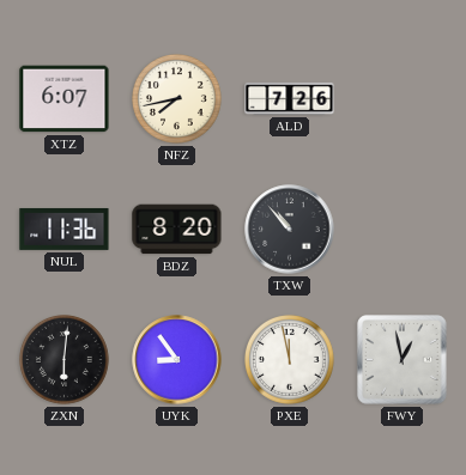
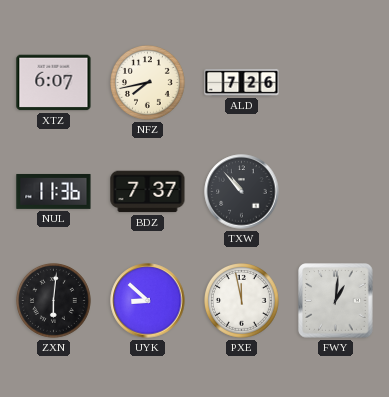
BDZ: 8:20 -> 7:37 (148, 192)
UYK: 8:54 -> 8:52 (148, 301)
FWY: 12:58 -> 1:01 (336, 301)
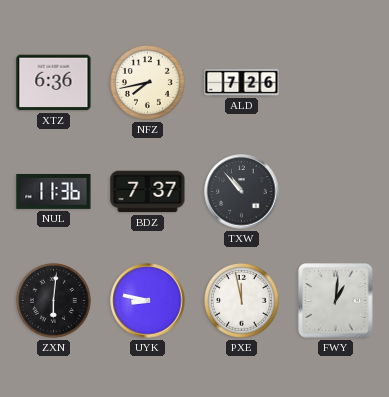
XTZ: 6:07 -> 6:36 (54, 83)
UYK: 8:52 -> 8:47 (148, 301)
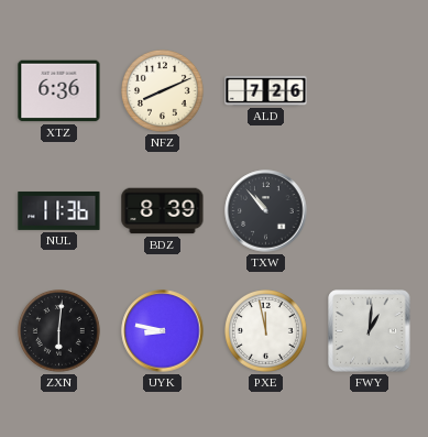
NFZ: 7:43 -> 8:11 (163, 91)
BDZ: 7:37 -> 8:39 (163, 211)
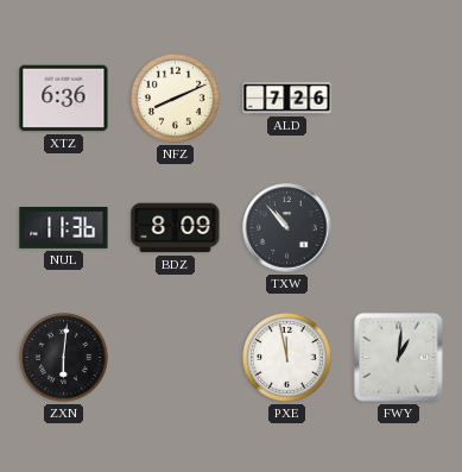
BDZ: 8:39 -> 8:09 (176, 228)
UYK: 8:47 -> none (163, 331)
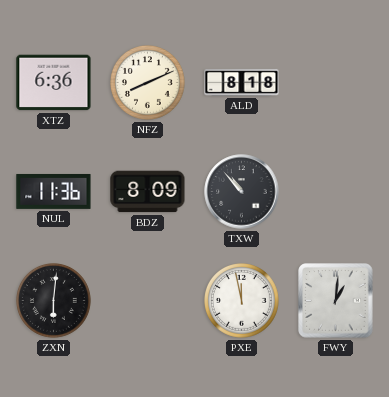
ALD: 7:26 -> 8:18 (242, 82)
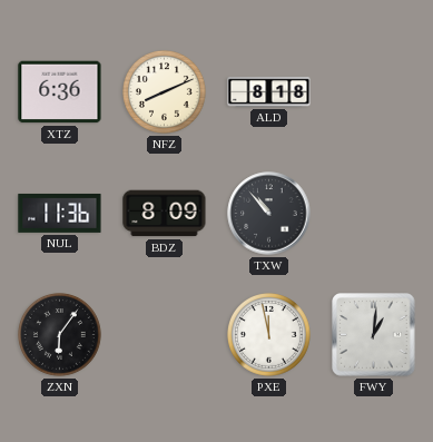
ZXN: 6:01 -> 6:06 (60, 335)
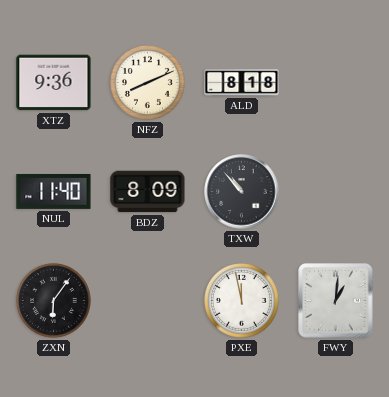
XTZ: 6:36 -> 9:36 (54, 83)
NUL: 11:36 -> 11:40 (54, 191)
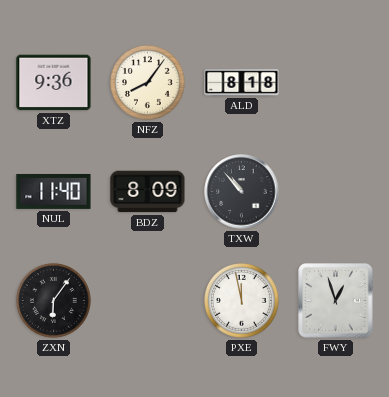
NFZ: 8:11 -> 8:06 (148, 83)
FWY: 1:01 -> 12:57 (336, 301)
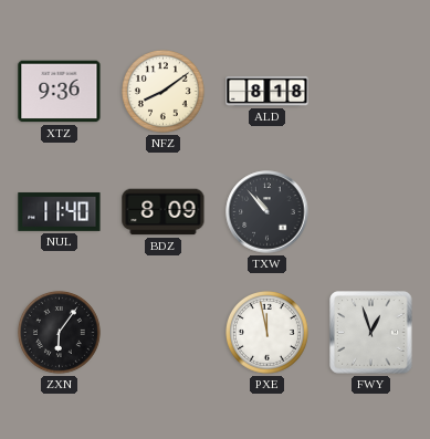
NFZ: 8:06 -> 8:09 (164, 92)
